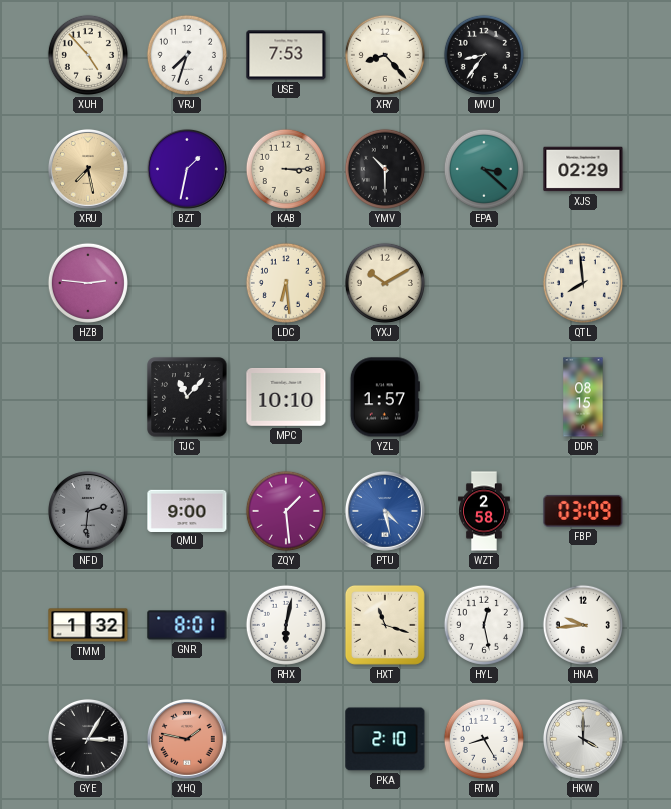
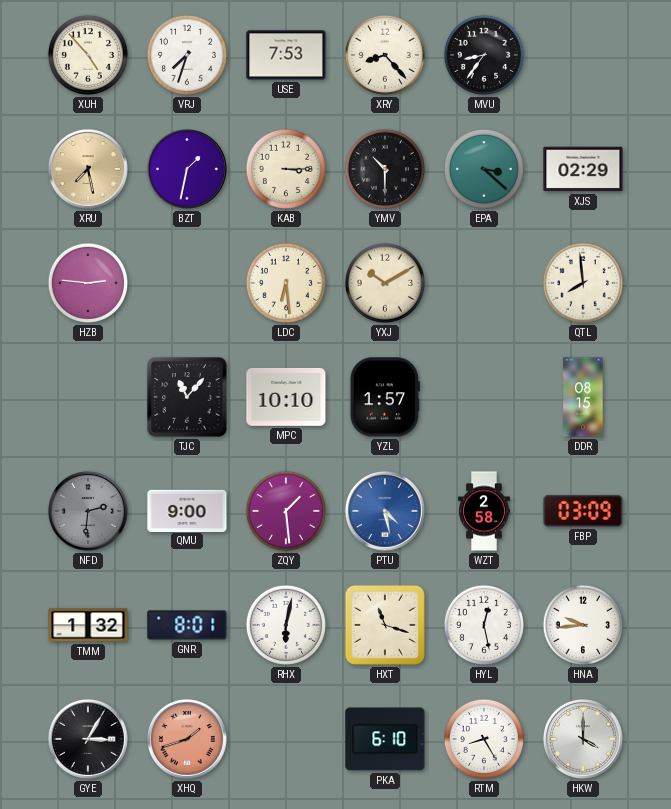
XHQ: 1:47 -> 1:42 (187, 739)
PKA: 2:10 -> 6:10 (385, 739)
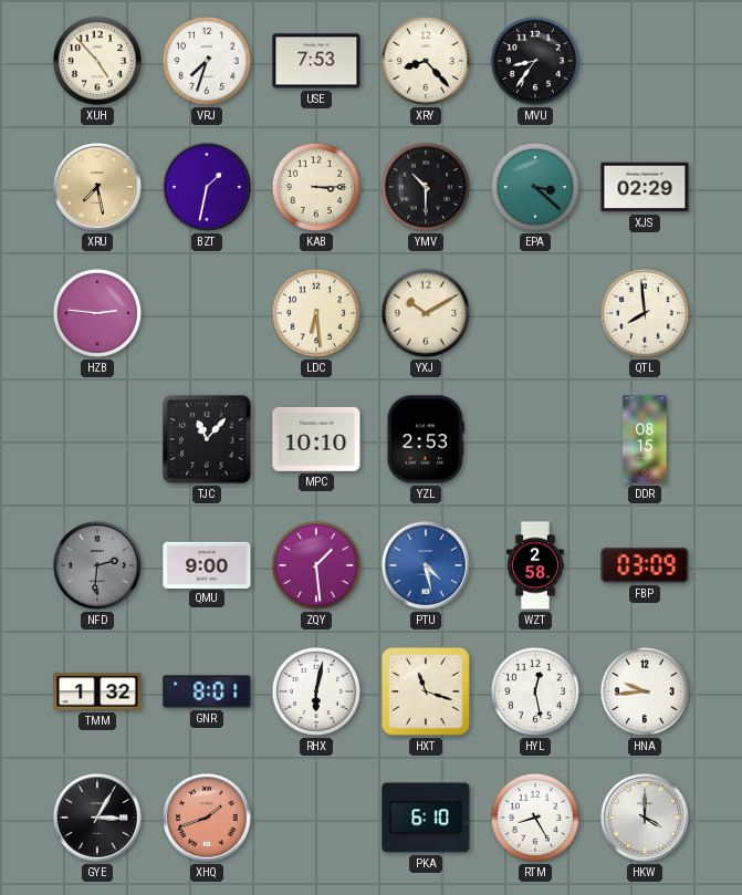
YZL: 1:57 -> 2:53 (426, 439)
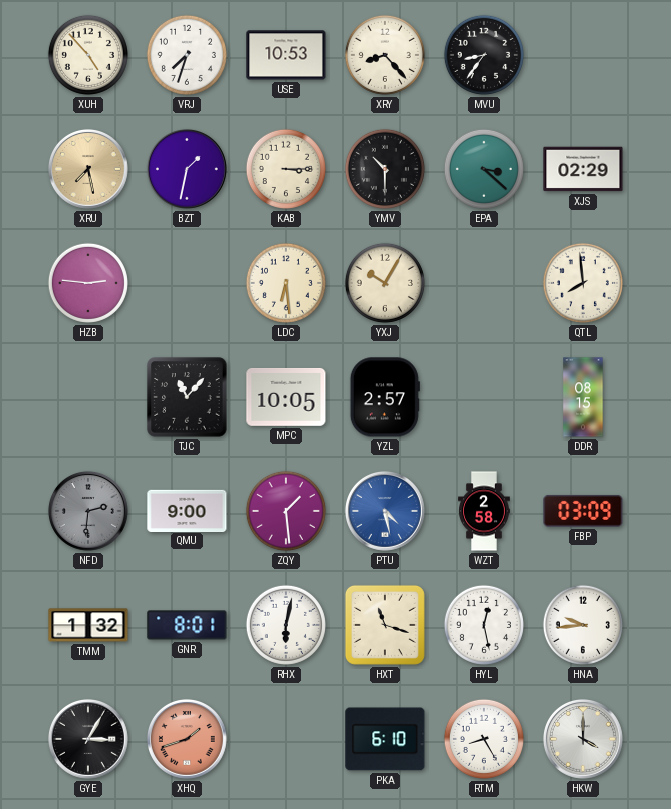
USE: 7:53 -> 10:53 (286, 55)
YXJ: 10:10 -> 10:05 (385, 283)
MPC: 10:10 -> 10:05 (286, 397)
YZL: 2:53 -> 2:57 (385, 397)
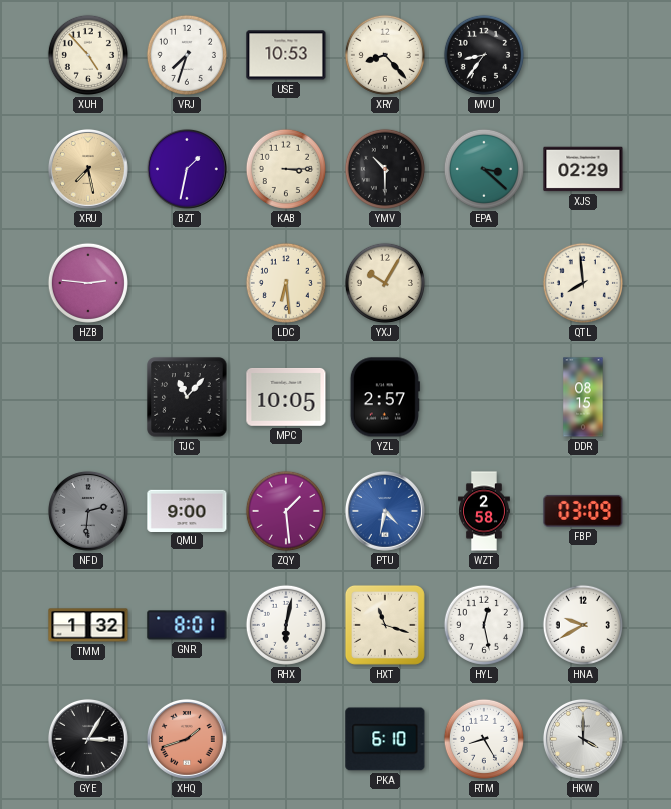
PTU: 4:28 -> 4:32 (385, 511)
HNA: 9:44 -> 9:40 (583, 625)
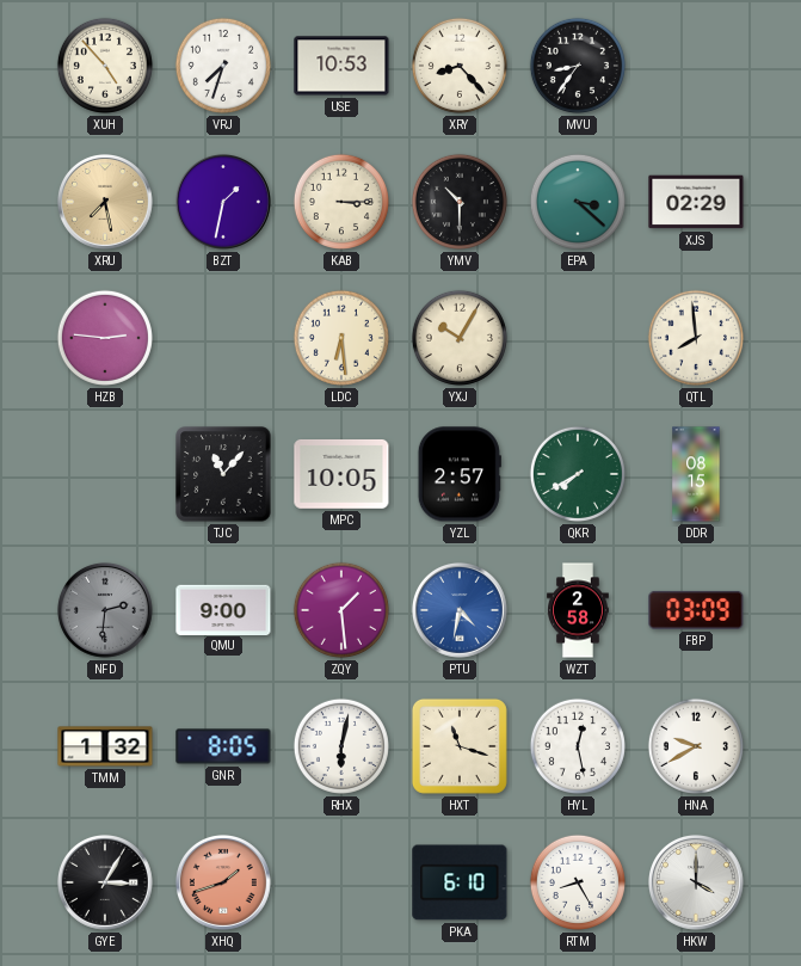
QKR: none -> 7:40 (578, 474)
GNR: 8:01 -> 8:05 (223, 746)
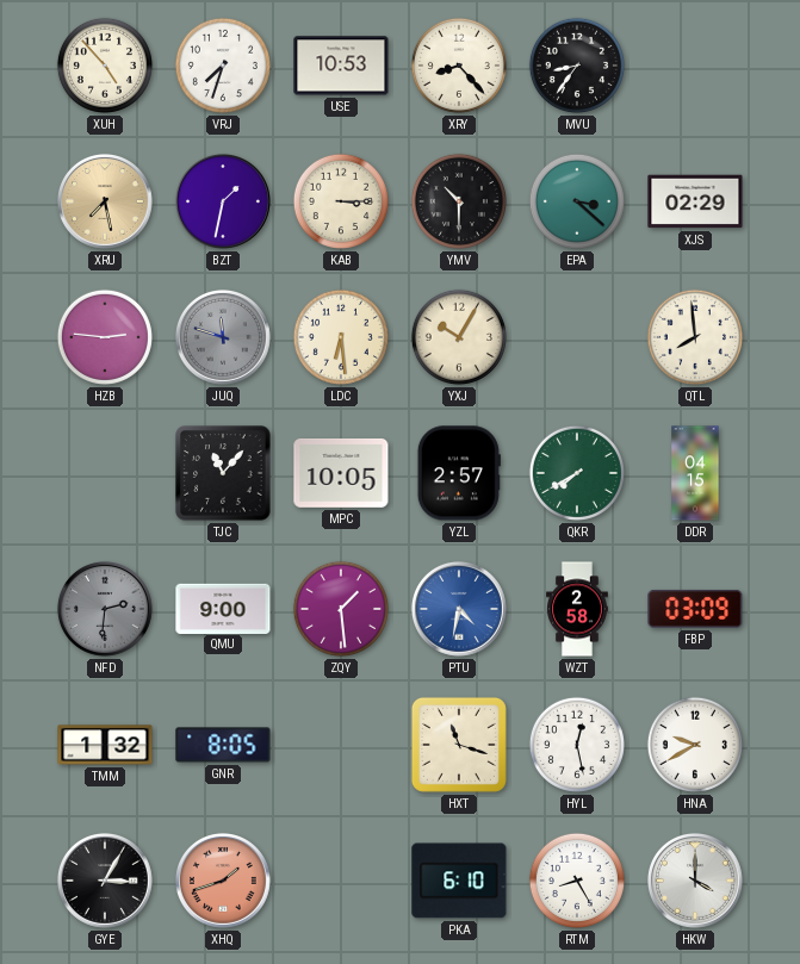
JUQ: none -> 11:48 (223, 337)
DDR: 08:15 -> 04:15 (695, 473)
RHX: 6:02 -> none (341, 746)
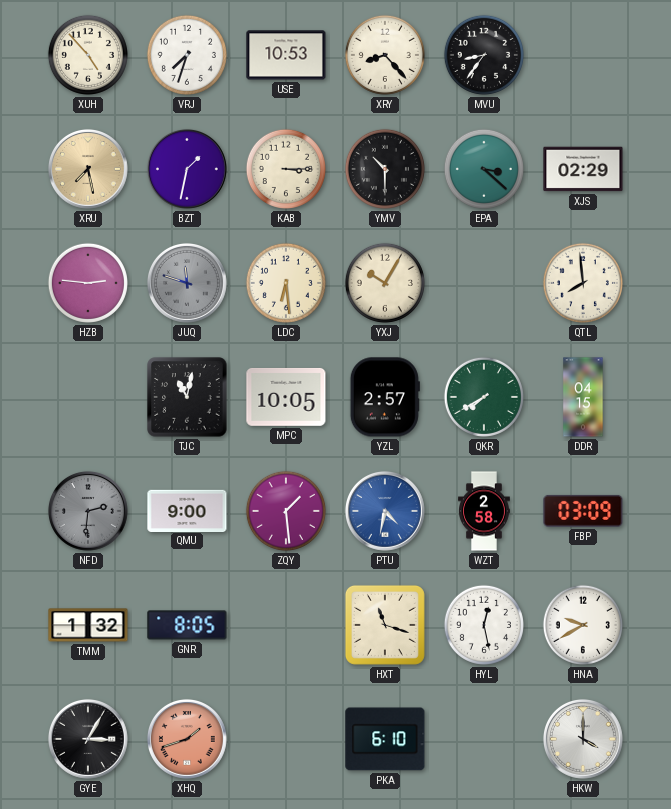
TJC: 11:07 -> 11:02 (187, 397)
RTM: 8:25 -> none (577, 881)
